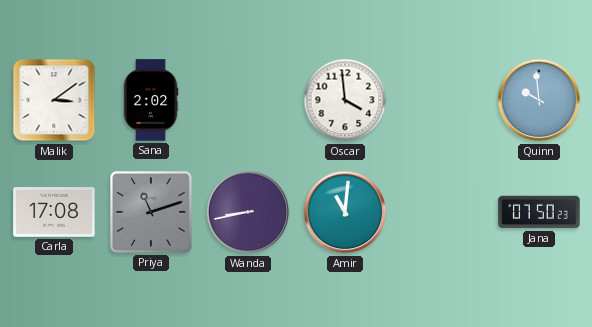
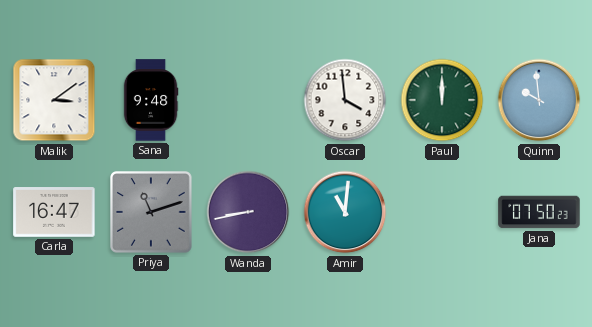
Sana: 2:02 -> 9:48 (151, 100)
Paul: none -> 12:00 (442, 100)
Carla: 17:08 -> 16:47 (54, 212)
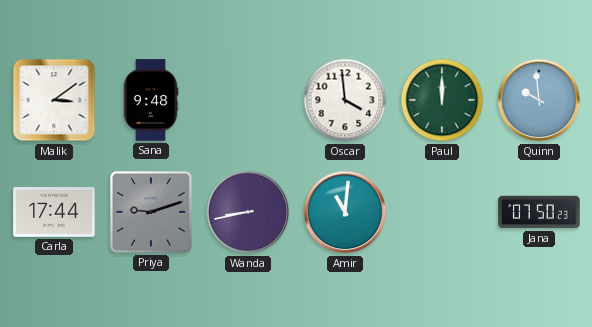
Carla: 16:47 -> 17:44 (54, 212)
Priya: 11:12 -> 9:12 (152, 213)
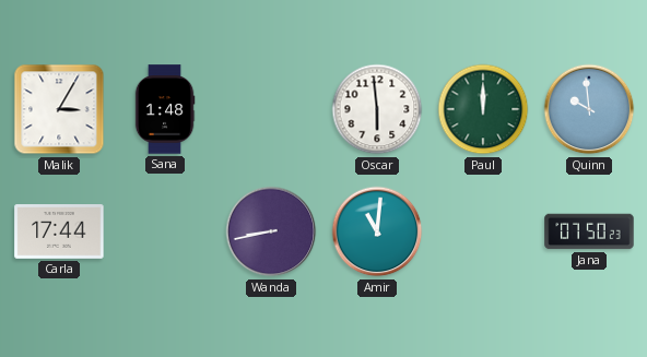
Malik: 3:09 -> 3:05 (59, 109)
Sana: 9:48 -> 1:48 (165, 109)
Oscar: 3:59 -> 5:59 (377, 109)
Priya: 9:12 -> none (152, 213)
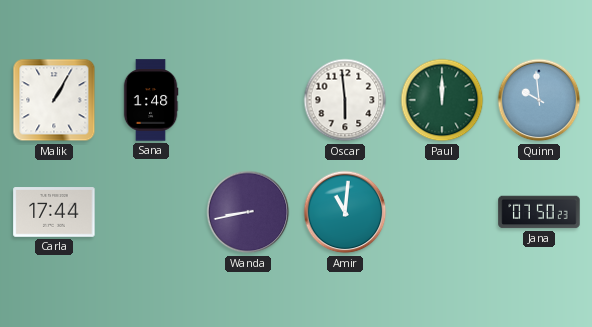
Malik: 3:05 -> 1:05 (54, 100)
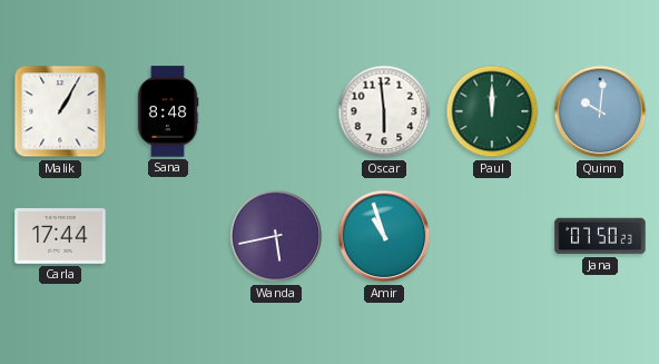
Sana: 1:48 -> 8:48 (168, 111)
Quinn: 9:59 -> 10:01 (600, 111)
Wanda: 8:43 -> 5:43 (276, 236)
Amir: 11:01 -> 10:57 (384, 236)
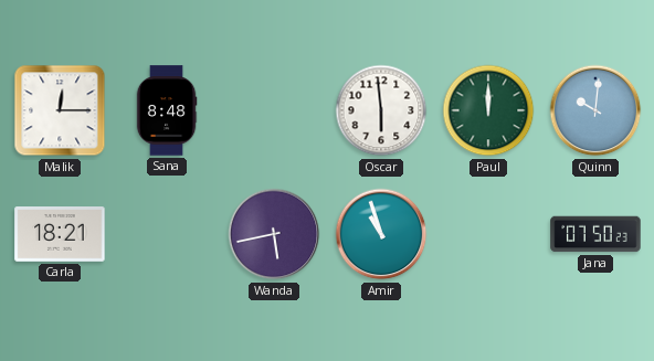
Malik: 1:05 -> 12:15 (60, 110)
Carla: 17:44 -> 18:21 (60, 234)
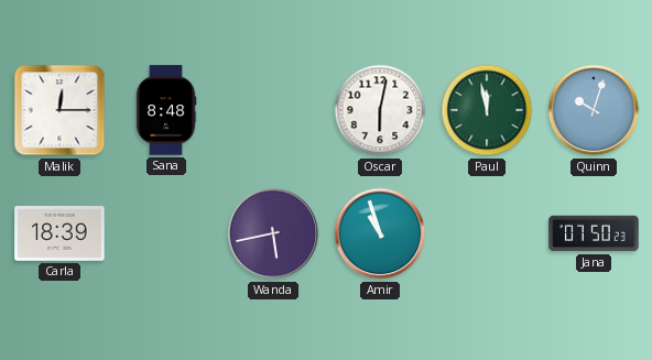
Oscar: 5:59 -> 6:02 (380, 110)
Paul: 12:00 -> 11:58 (487, 110)
Quinn: 10:01 -> 10:03 (594, 110)
Carla: 18:21 -> 18:39 (59, 233)
